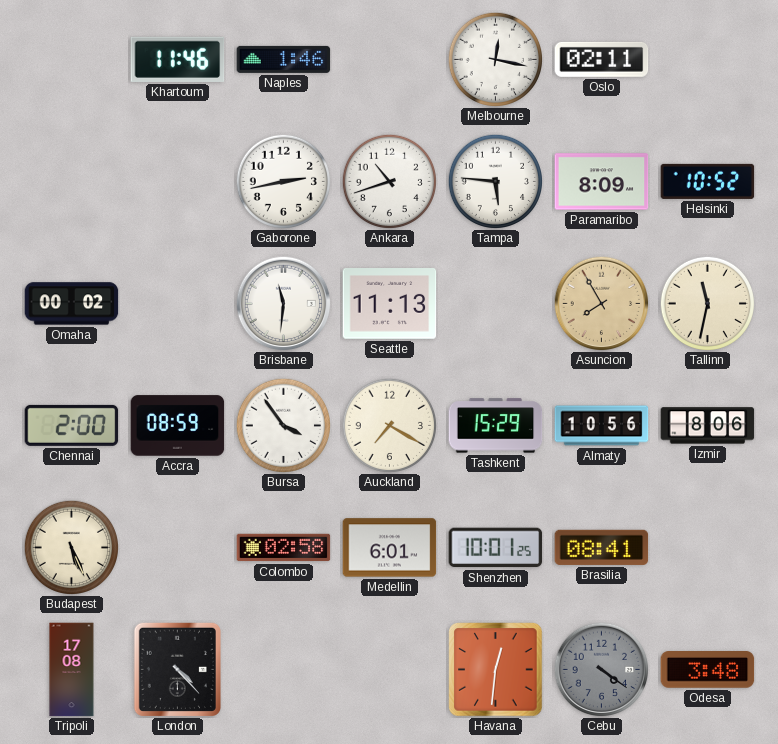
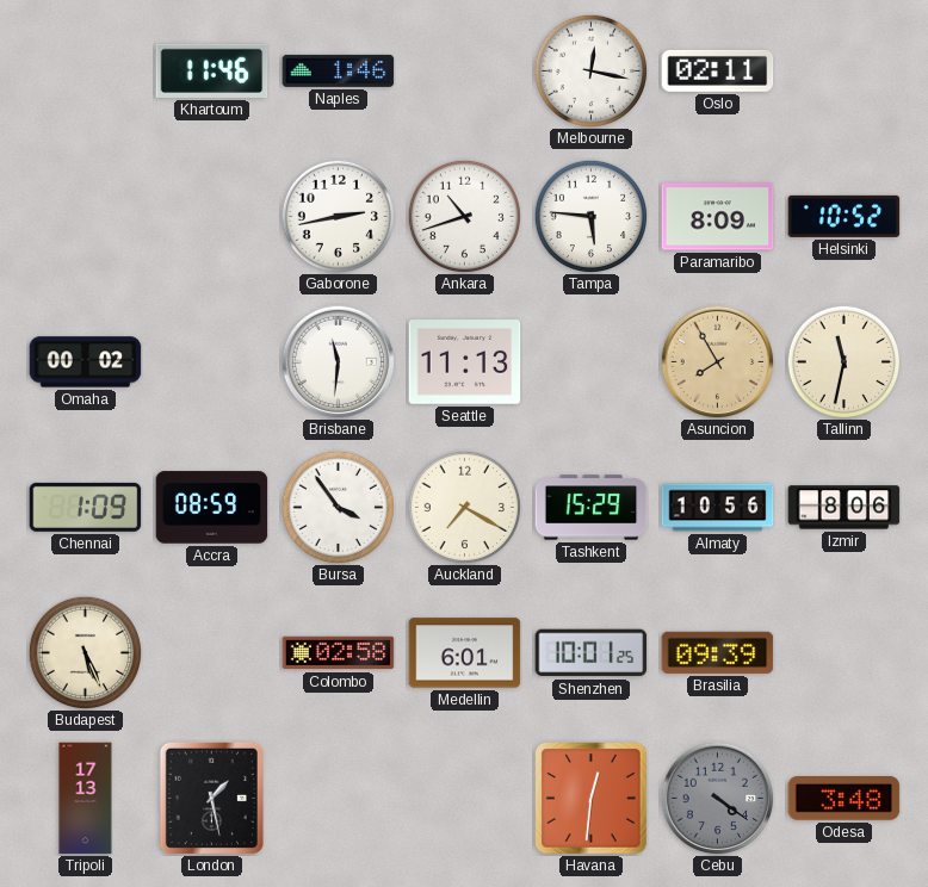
Chennai: 2:00 -> 1:09 (86, 507)
Brasilia: 08:41 -> 09:39 (718, 652)
Tripoli: 17:08 -> 17:13 (86, 799)
London: 4:23 -> 1:28 (211, 798)
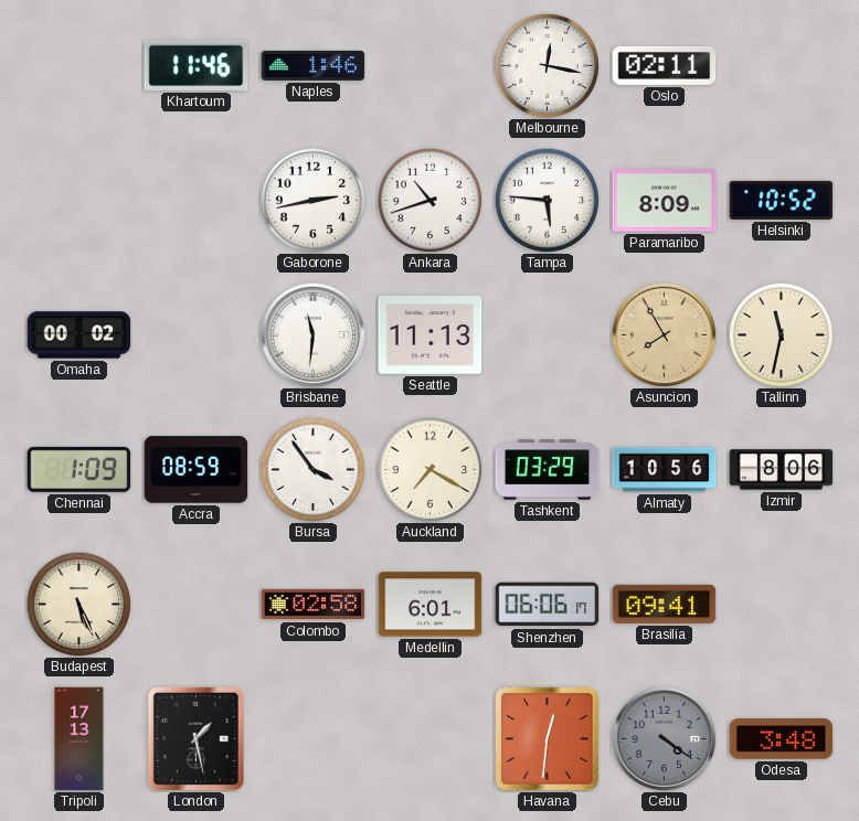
Tashkent: 15:29 -> 03:29 (548, 470)
Shenzhen: 10:01 -> 06:06 (548, 605)
Brasilia: 09:39 -> 09:41 (665, 604)
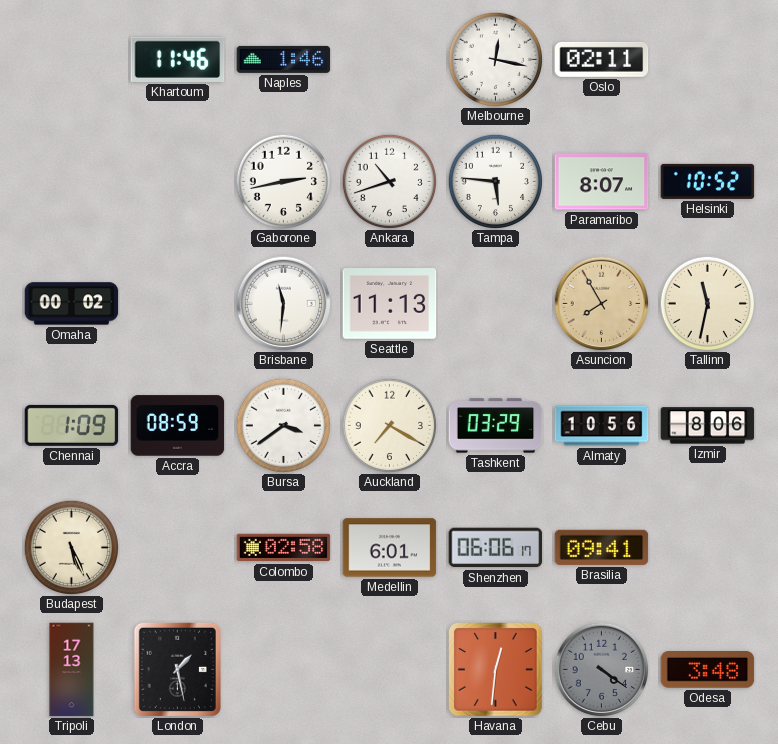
Paramaribo: 8:09 -> 8:07 (602, 182)
Bursa: 3:54 -> 3:39 (283, 425)
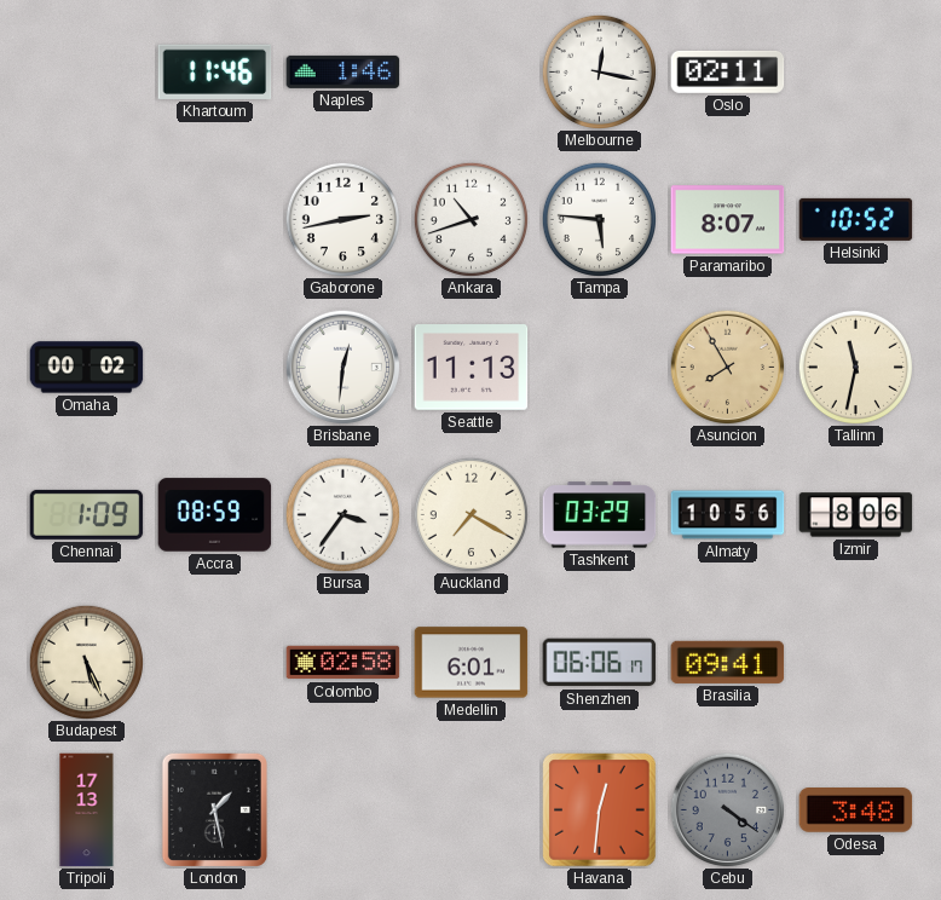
Brisbane: 11:31 -> 12:31 (342, 367)
Bursa: 3:39 -> 3:36 (342, 514)
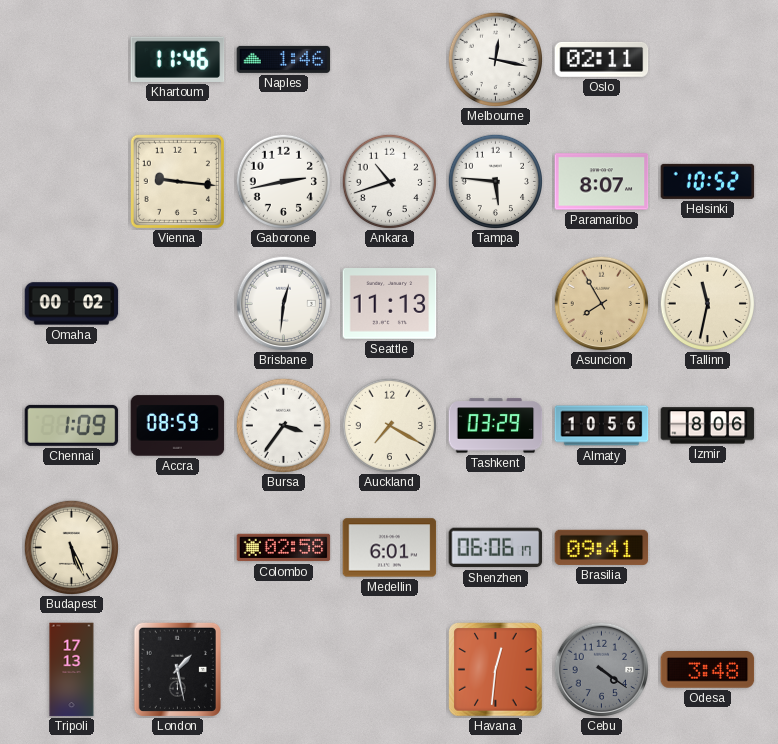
Vienna: none -> 9:16 (177, 181)
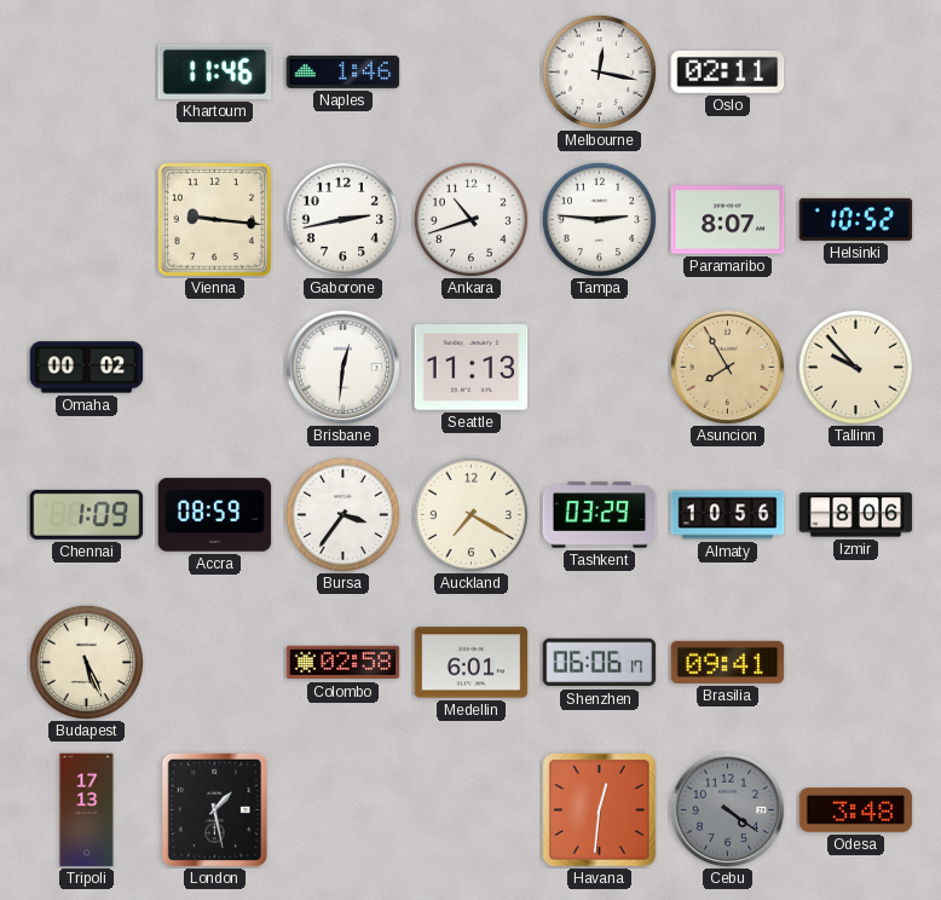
Tampa: 5:46 -> 2:46 (599, 219)
Tallinn: 11:32 -> 9:53 (855, 367)
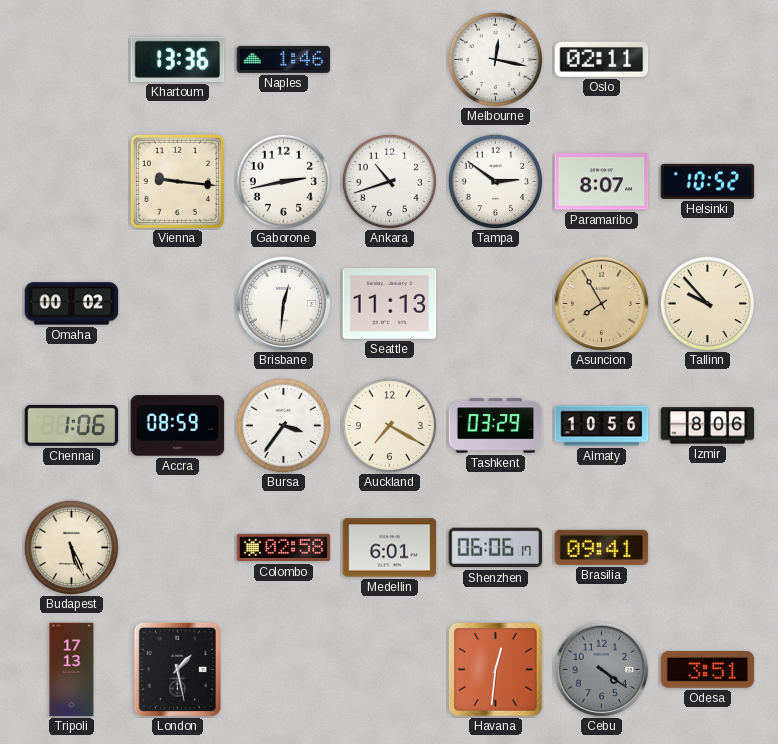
Khartoum: 11:46 -> 13:36 (178, 59)
Tampa: 2:46 -> 2:51 (495, 181)
Chennai: 1:09 -> 1:06 (72, 425)
Odesa: 3:48 -> 3:51 (708, 670)
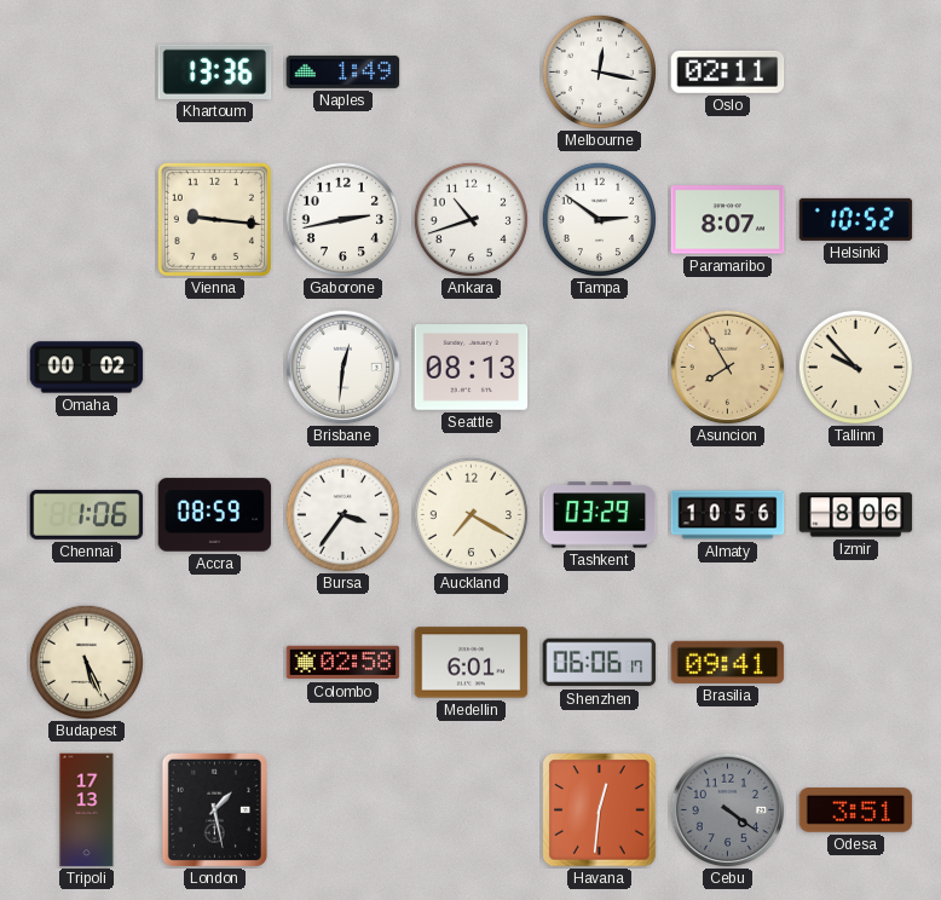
Naples: 1:46 -> 1:49 (344, 71)
Seattle: 11:13 -> 08:13 (472, 368)
